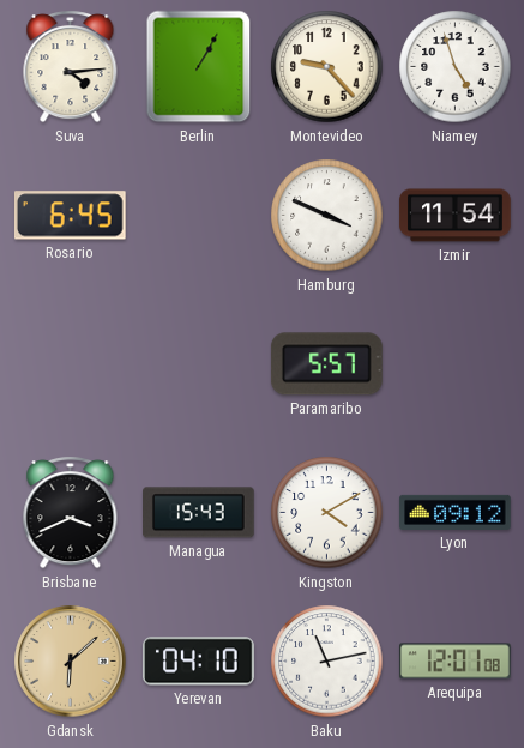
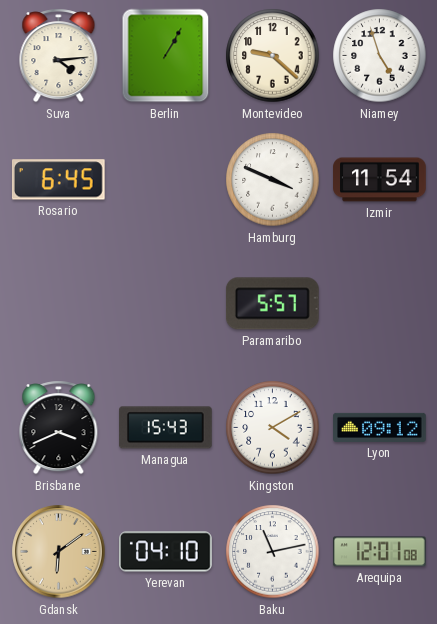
Montevideo: 9:23 -> 9:22 (273, 56)
Gdansk: 6:08 -> 6:09 (59, 552)
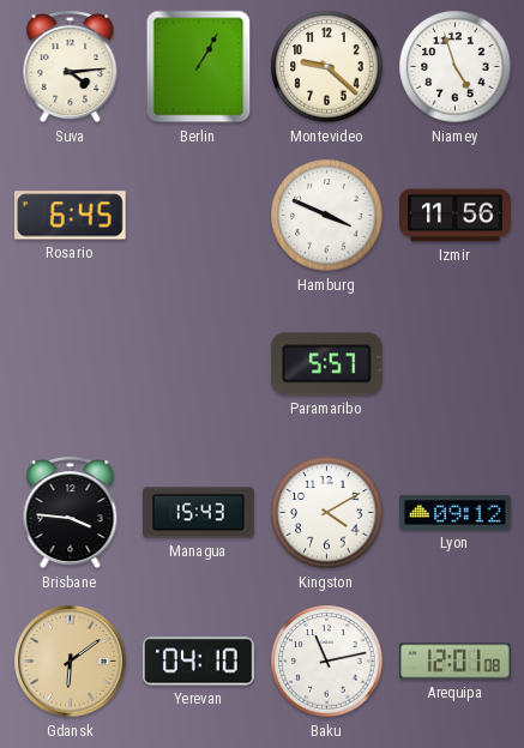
Izmir: 11:54 -> 11:56 (456, 216)
Brisbane: 3:41 -> 3:46 (71, 513)
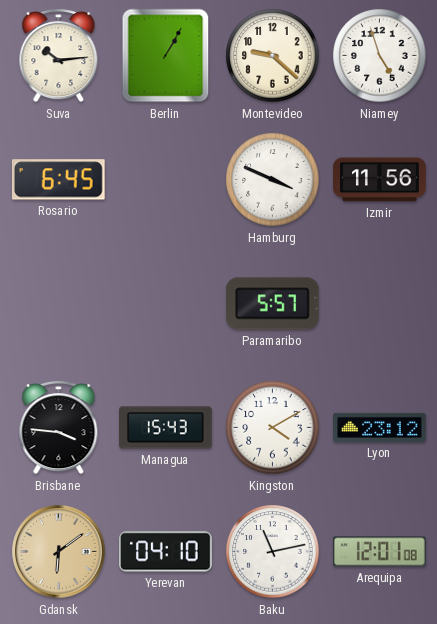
Suva: 4:14 -> 10:14 (59, 56)
Lyon: 09:12 -> 23:12 (380, 427)
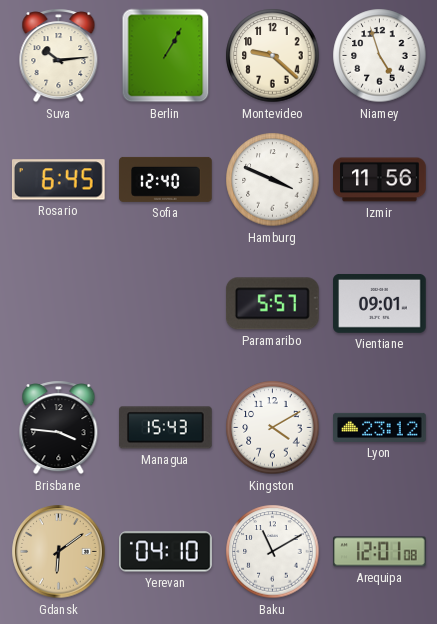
Sofia: none -> 12:40 (166, 179)
Vientiane: none -> 09:01 (380, 303)
Baku: 11:13 -> 11:10 (273, 552)
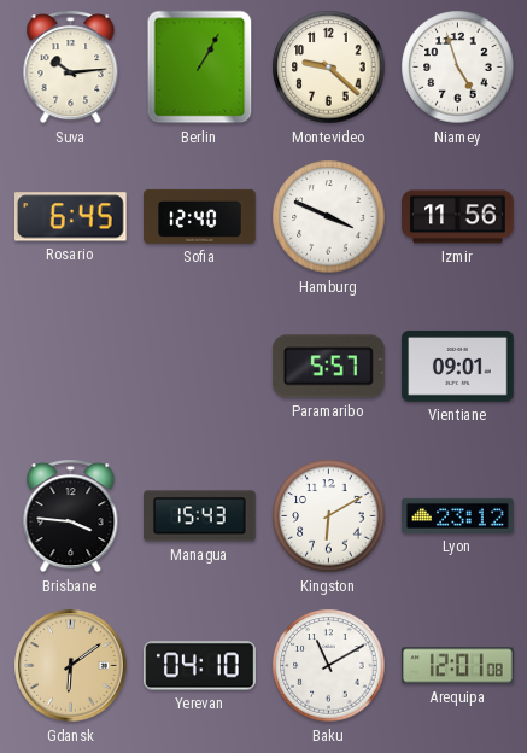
Kingston: 4:10 -> 6:10 (329, 516)
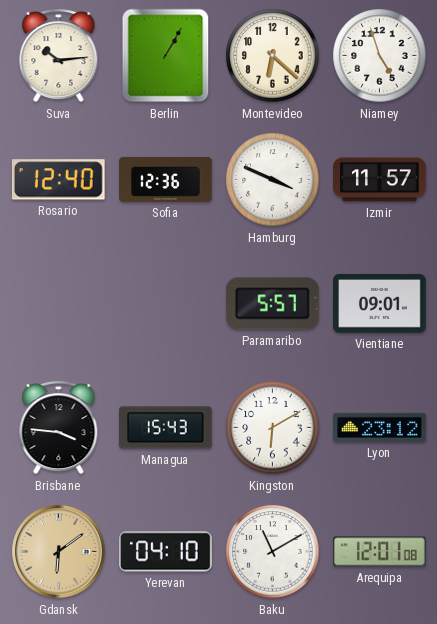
Montevideo: 9:22 -> 6:22 (273, 56)
Rosario: 6:45 -> 12:40 (58, 180)
Sofia: 12:40 -> 12:36 (166, 179)
Izmir: 11:56 -> 11:57 (380, 180)
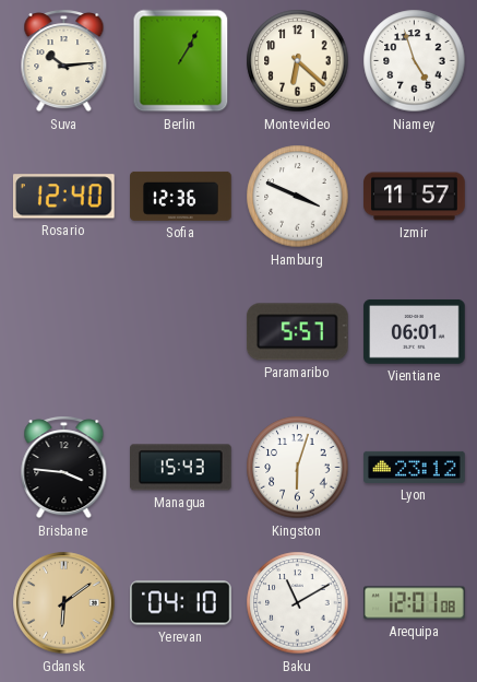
Vientiane: 09:01 -> 06:01 (415, 331)
Kingston: 6:10 -> 6:03 (298, 468)
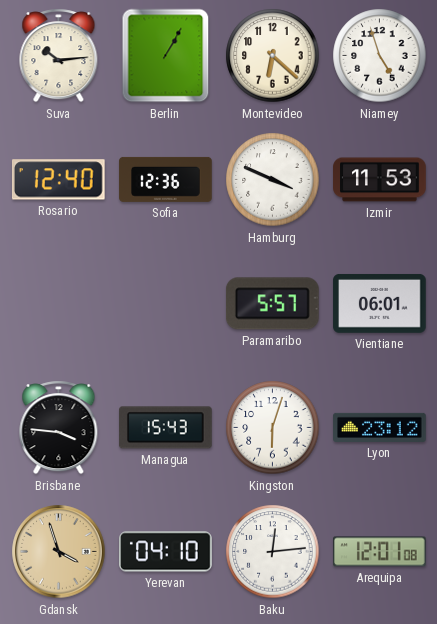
Izmir: 11:57 -> 11:53 (380, 180)
Gdansk: 6:09 -> 3:57 (59, 552)
Baku: 11:10 -> 12:14 (273, 552)
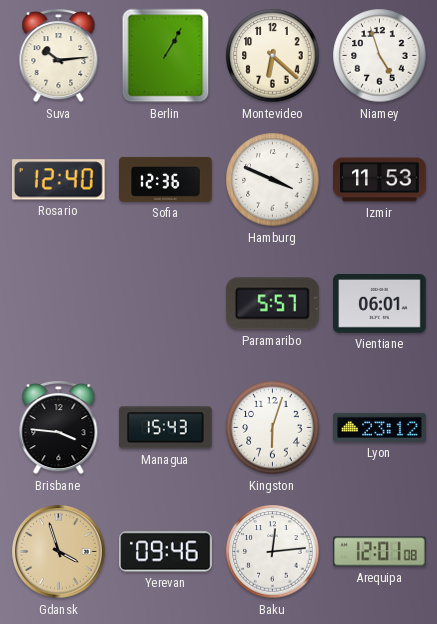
Yerevan: 04:10 -> 09:46 (166, 552)
